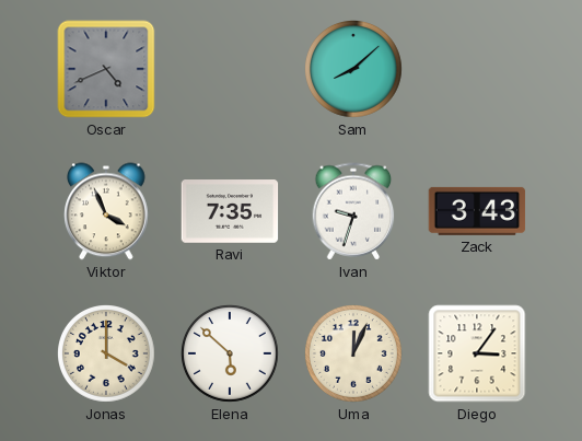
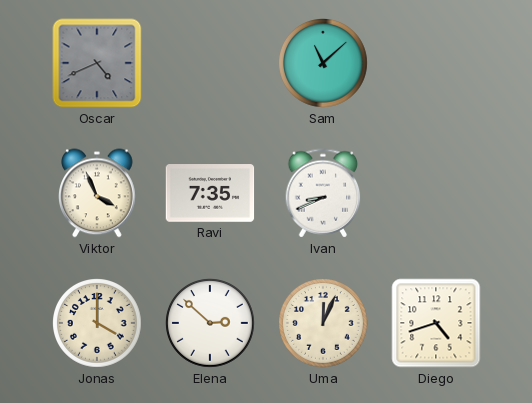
Sam: 8:08 -> 11:08 (324, 64)
Ivan: 9:33 -> 8:41 (323, 193)
Zack: 3:43 -> none (477, 211)
Elena: 5:52 -> 2:52 (211, 324)
Diego: 3:06 -> 4:42 (436, 323)
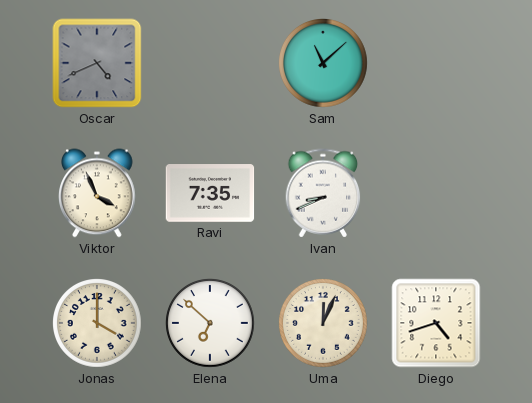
Elena: 2:52 -> 6:52 (211, 324)
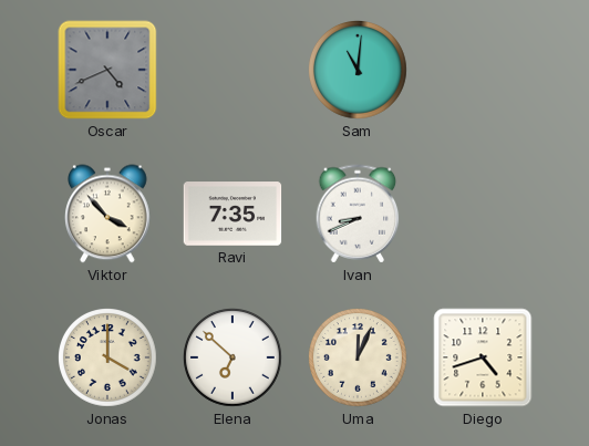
Sam: 11:08 -> 11:01 (359, 71)
Viktor: 3:56 -> 3:53 (108, 214)
